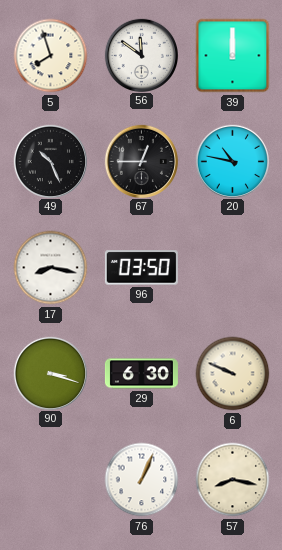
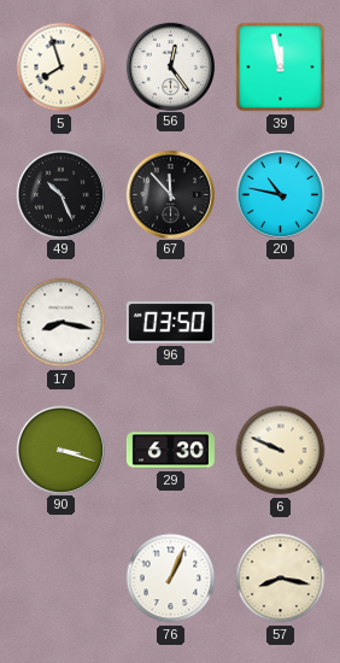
56: 11:51 -> 12:24 (170, 66)
39: 12:00 -> 11:58 (281, 68)
67: 12:45 -> 11:53 (170, 194)
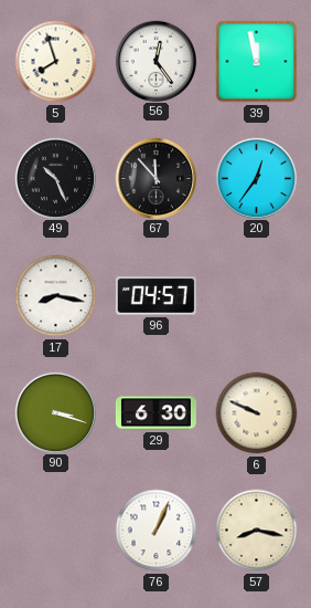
20: 10:47 -> 12:36 (256, 178)
96: 03:50 -> 04:57 (155, 296)
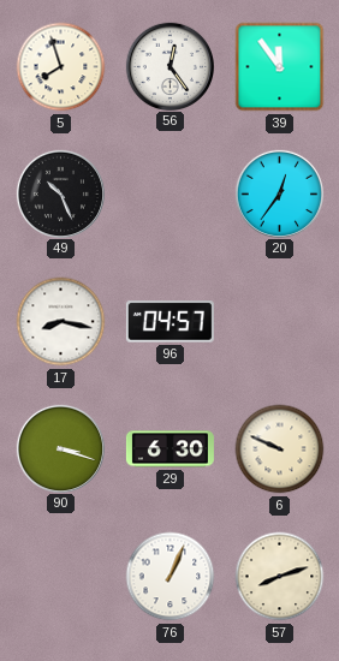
39: 11:58 -> 11:54 (280, 67)
67: 11:53 -> none (155, 178)
57: 8:17 -> 8:12 (280, 577)
